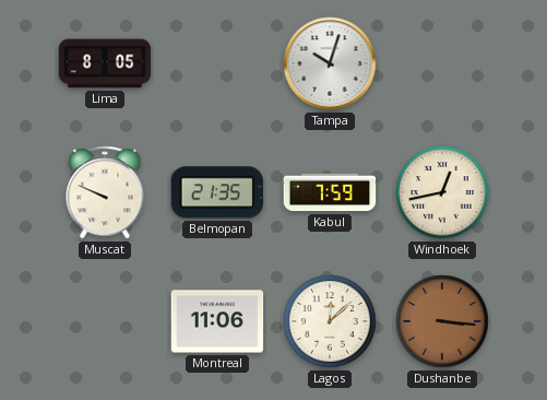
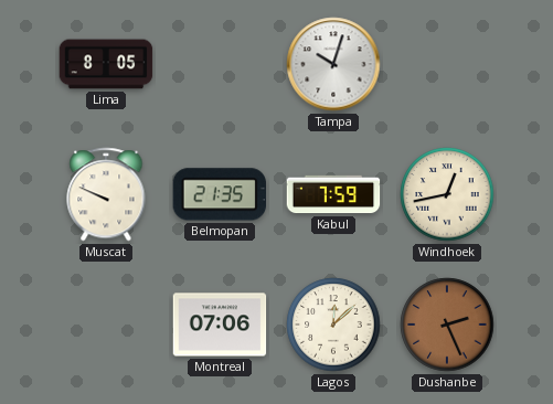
Montreal: 11:06 -> 07:06 (220, 325)
Dushanbe: 3:16 -> 2:26 (447, 325)
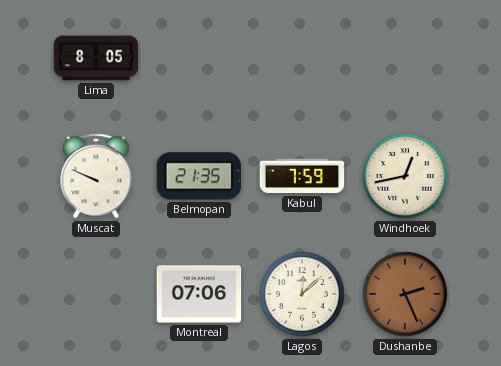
Tampa: 10:03 -> none (333, 64)
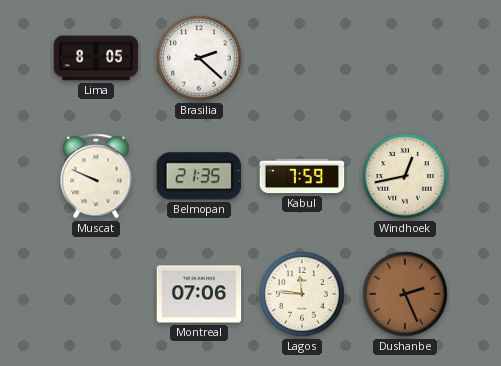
Brasilia: none -> 2:22 (199, 58)
Lagos: 12:08 -> 11:46 (302, 294)
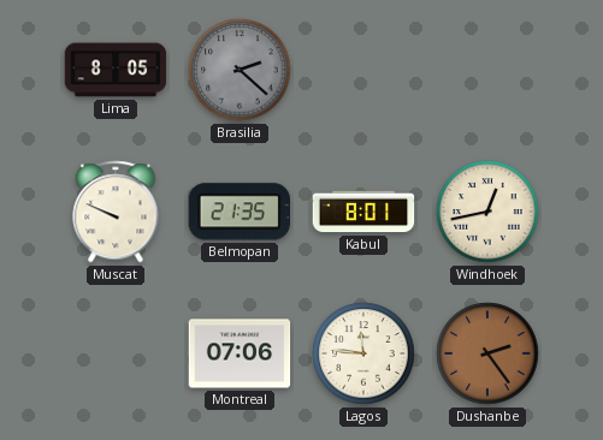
Brasilia dial: white -> grey (240, 70)
Kabul: 7:59 -> 8:01 (363, 212)
Dushanbe: 2:26 -> 2:24 (487, 353)
